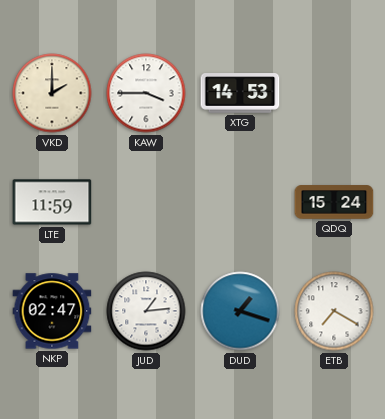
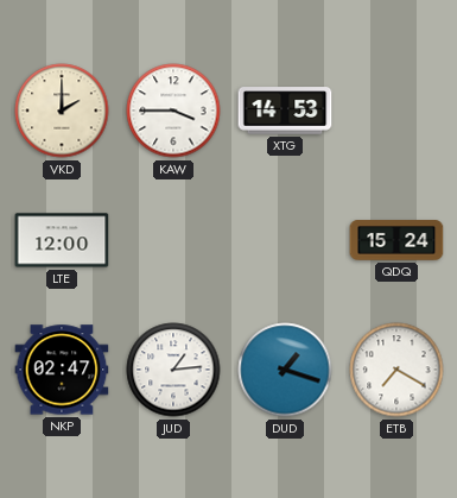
LTE: 11:59 -> 12:00 (62, 240)
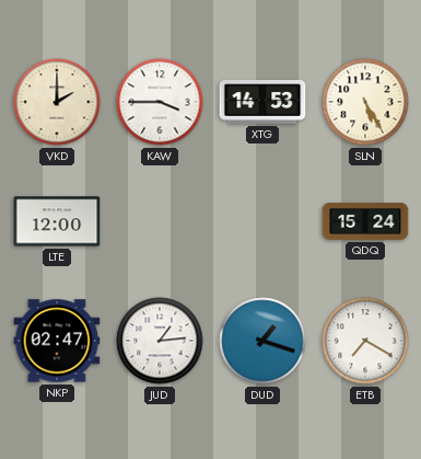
SLN: none -> 5:25 (365, 102)
